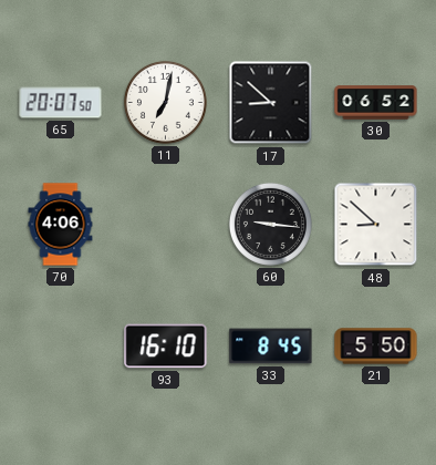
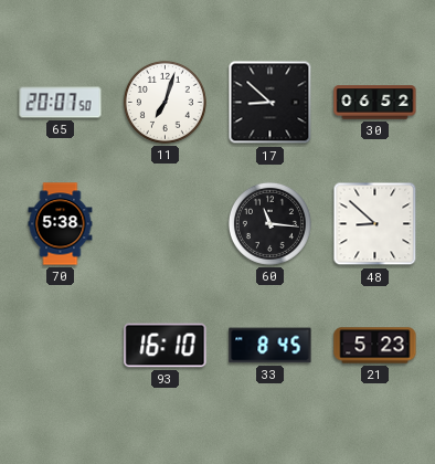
11: 7:02 -> 7:03 (165, 102)
70: 4:06 -> 5:38 (61, 224)
60: 9:16 -> 11:16 (269, 223)
21: 5:50 -> 5:23 (375, 346)
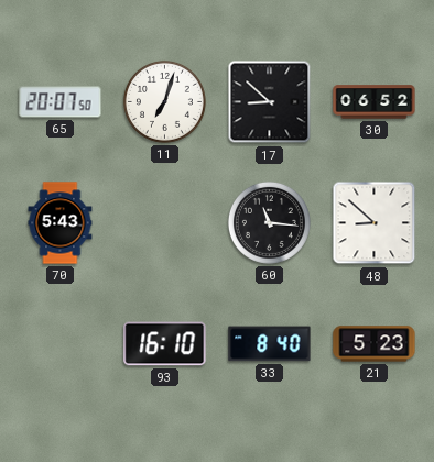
70: 5:38 -> 5:43 (61, 223)
33: 8:45 -> 8:40 (270, 344)
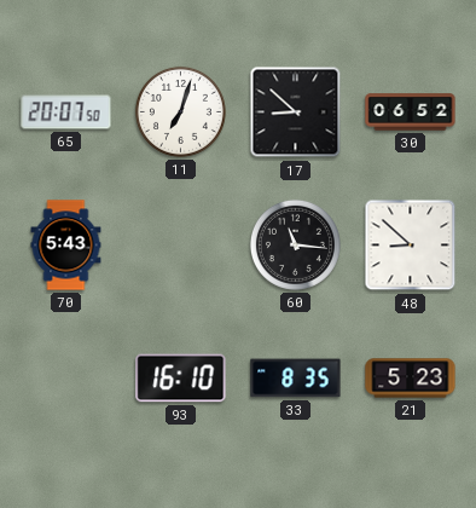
33: 8:40 -> 8:35 (296, 379)
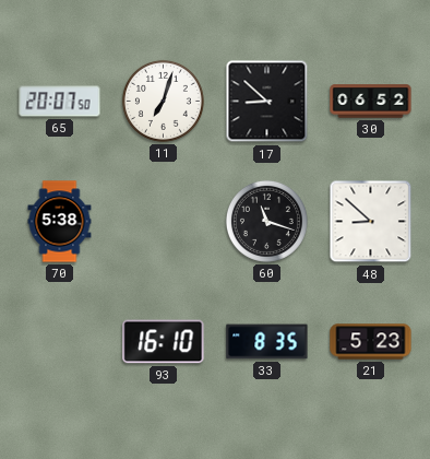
70: 5:43 -> 5:38 (60, 222)
60: 11:16 -> 11:18 (266, 221)
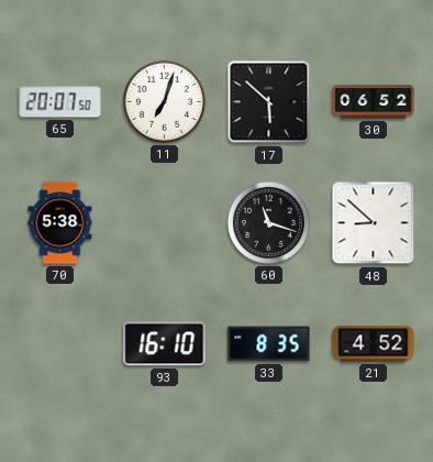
17: 8:52 -> 5:52 (269, 102)
21: 5:23 -> 4:52 (374, 344)
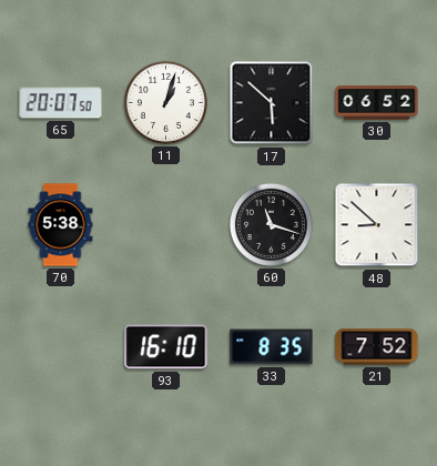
11: 7:03 -> 1:03 (165, 102)
21: 4:52 -> 7:52 (377, 347)
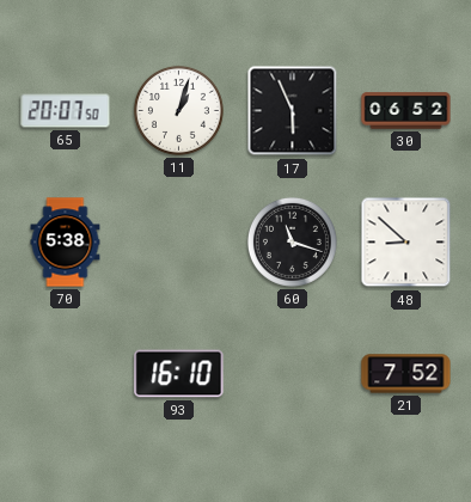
17: 5:52 -> 5:56 (293, 111)
33: 8:35 -> none (272, 347)
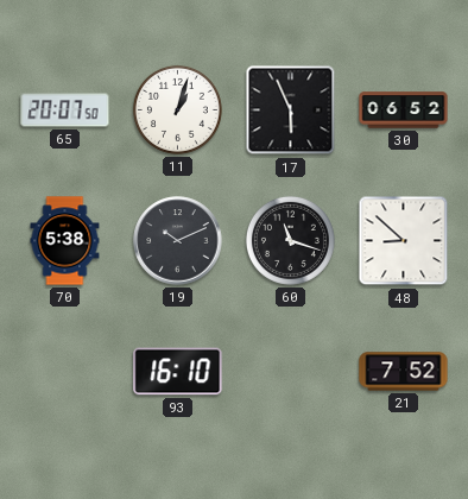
19: none -> 10:11 (178, 241)
